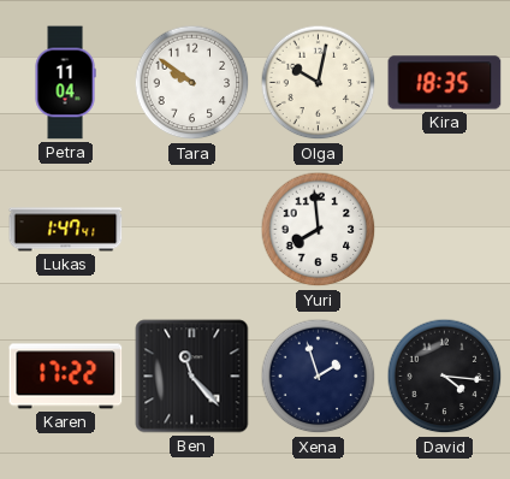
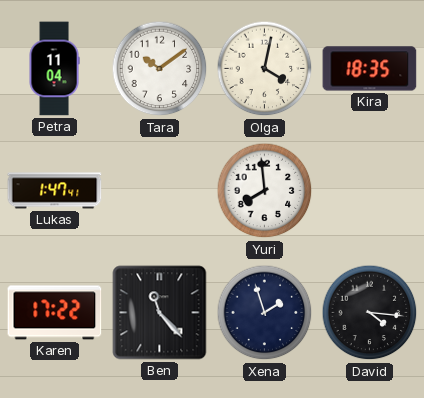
Tara: 9:51 -> 10:09 (160, 69)
Olga: 10:02 -> 4:02 (265, 69)
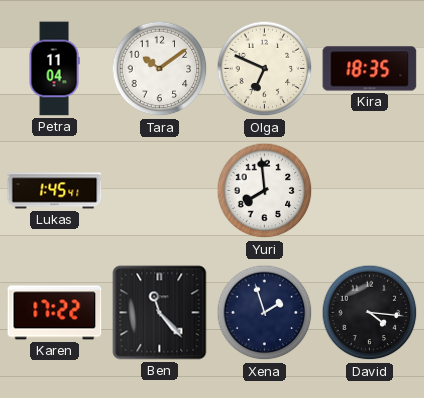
Olga: 4:02 -> 6:49 (265, 69)
Lukas: 1:47 -> 1:45 (55, 191)
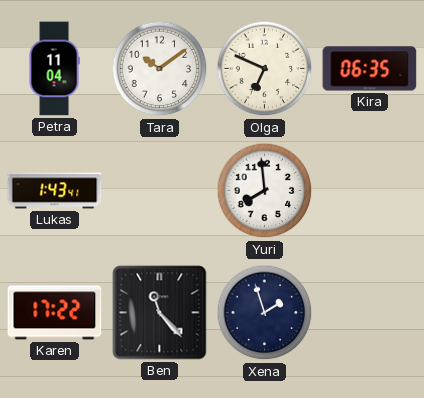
Kira: 18:35 -> 06:35 (370, 69)
Lukas: 1:45 -> 1:43 (55, 191)
David: 4:16 -> none (370, 313)
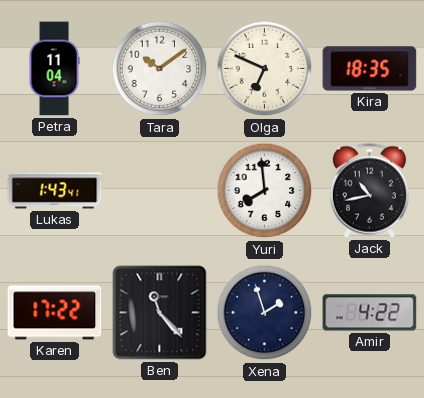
Kira: 06:35 -> 18:35 (370, 69)
Jack: none -> 10:43 (369, 191)
Amir: none -> 4:22 (370, 313)
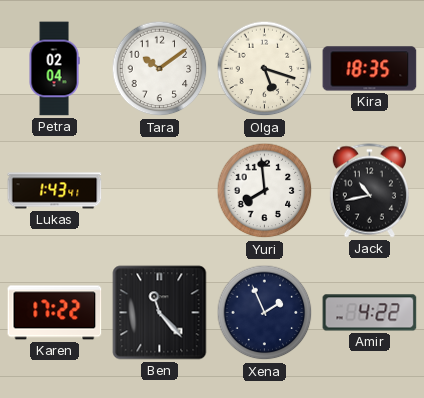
Petra: 11:04 -> 02:04 (54, 69)
Olga: 6:49 -> 5:18 (265, 69)
Xena: 1:57 -> 1:56 (265, 313)
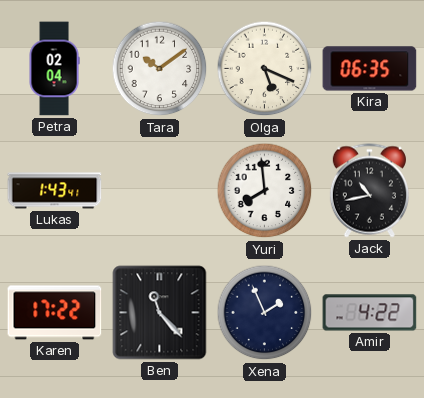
Olga: 5:18 -> 5:19 (265, 69)
Kira: 18:35 -> 06:35 (370, 69)
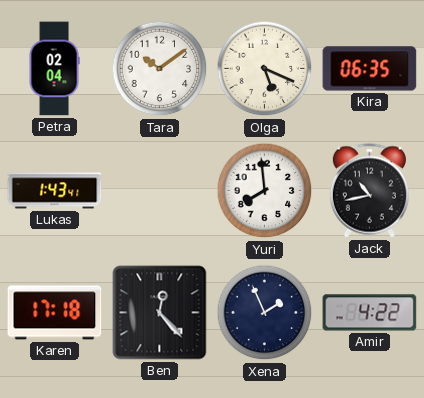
Karen: 17:22 -> 17:18 (55, 313)
Ben: 11:23 -> 12:23 (160, 313)
